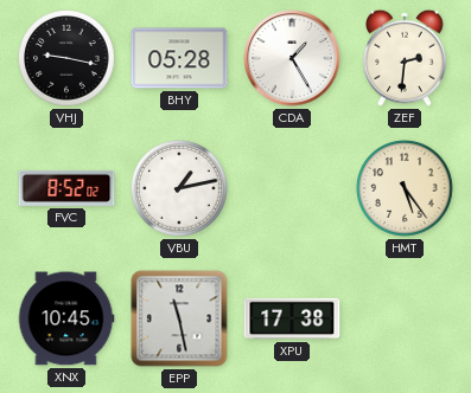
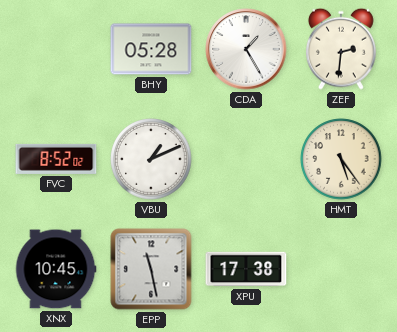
VHJ: 9:17 -> none (66, 58)
VBU: 1:13 -> 1:11 (151, 159)
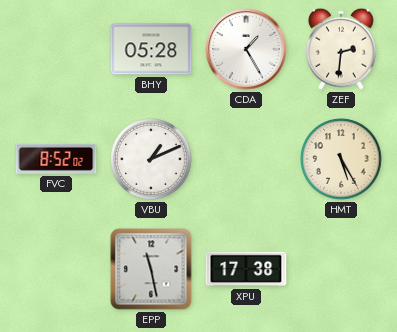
HMT: 5:24 -> 5:25 (341, 159)
XNX: 10:45 -> none (56, 269)
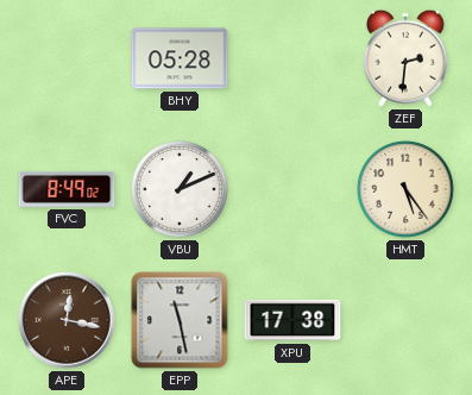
CDA: 1:25 -> none (246, 49)
FVC: 8:52 -> 8:49 (67, 189)
HMT: 5:25 -> 5:24 (405, 189)
APE: none -> 12:17 (67, 320)
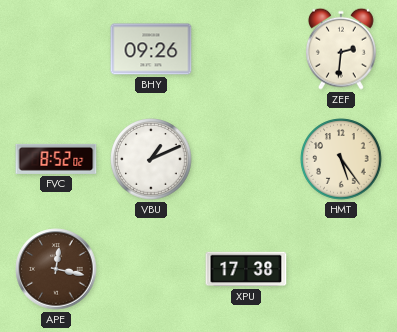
BHY: 05:28 -> 09:26 (151, 49)
FVC: 8:49 -> 8:52 (56, 159)
EPP: 11:28 -> none (180, 320)
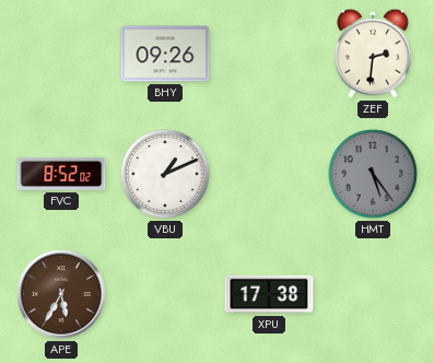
HMT dial: cream -> grey (373, 174)
APE: 12:17 -> 5:35 (61, 294)
